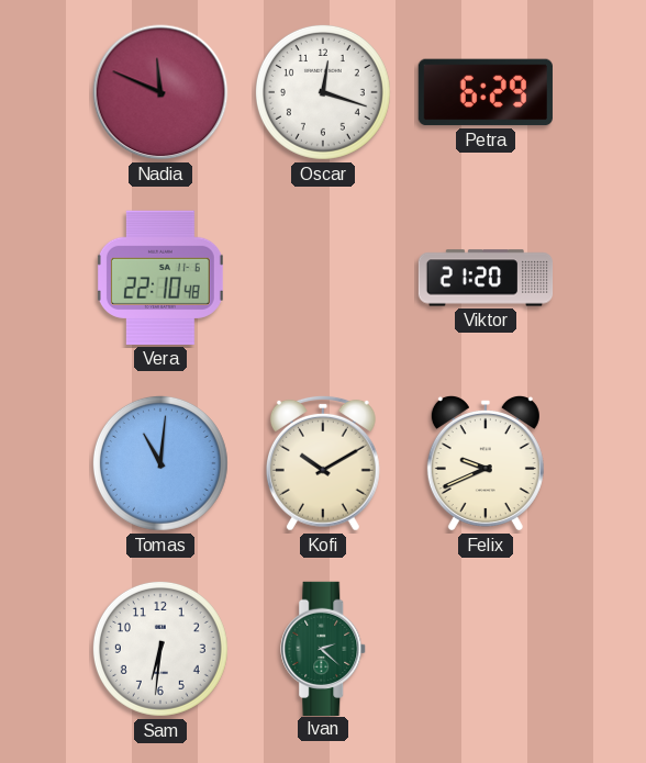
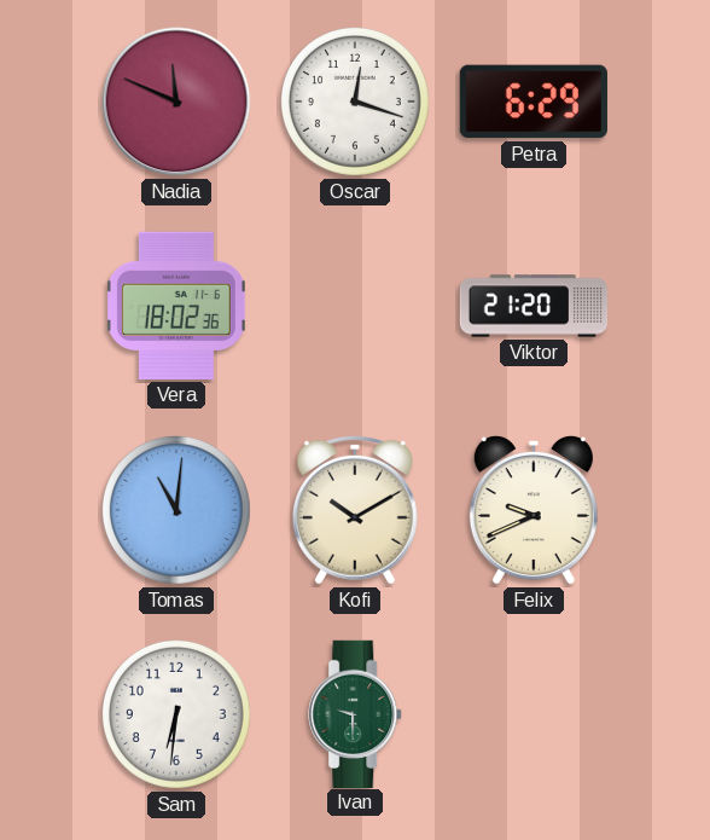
Vera: 22:10 -> 18:02 (176, 306)
Ivan: 2:22 -> 9:30 (356, 713)
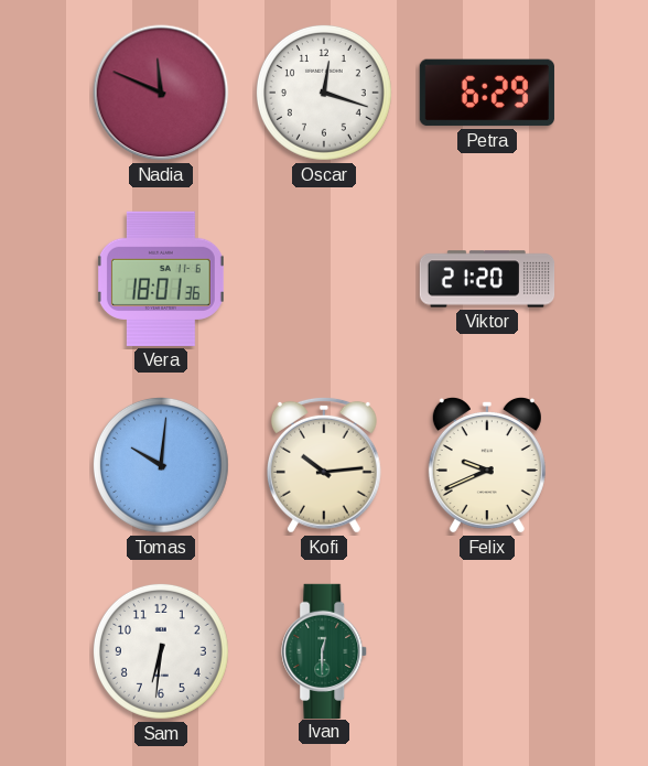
Vera: 18:02 -> 18:01 (161, 279)
Tomas: 11:01 -> 10:01 (161, 465)
Kofi: 10:10 -> 10:14 (324, 465)
Ivan: 9:30 -> 12:30 (325, 650)
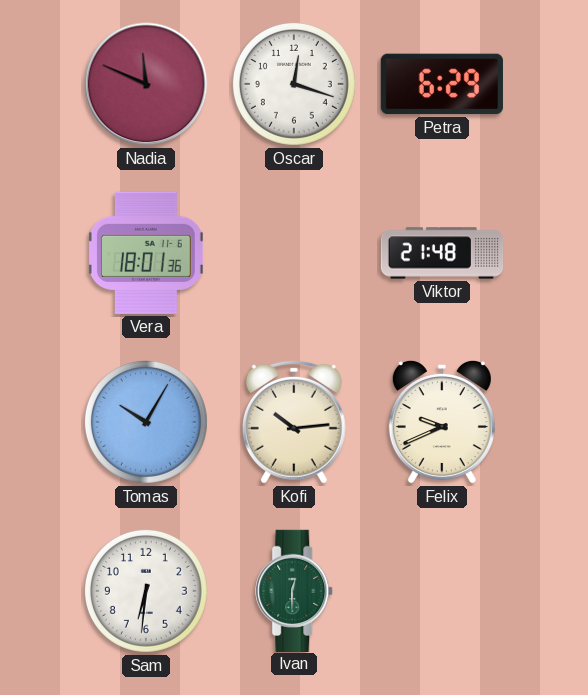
Viktor: 21:20 -> 21:48 (442, 253)
Tomas: 10:01 -> 10:05 (146, 422)
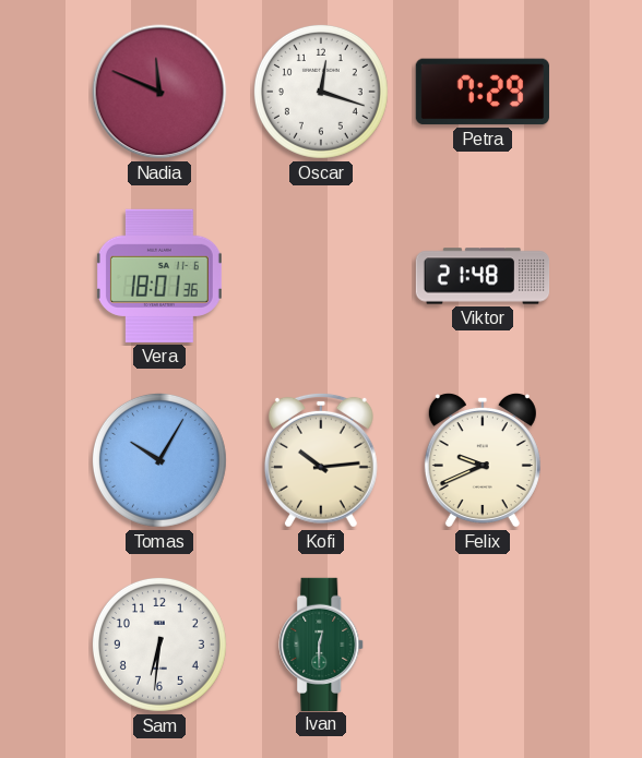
Petra: 6:29 -> 7:29 (483, 92)
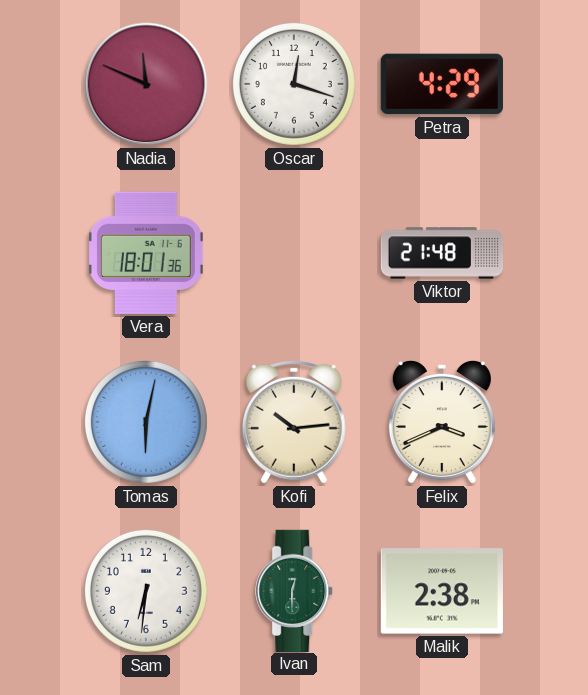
Petra: 7:29 -> 4:29 (442, 84)
Tomas: 10:05 -> 6:02 (146, 422)
Felix: 9:41 -> 3:41 (442, 422)
Malik: none -> 2:38 (442, 591)
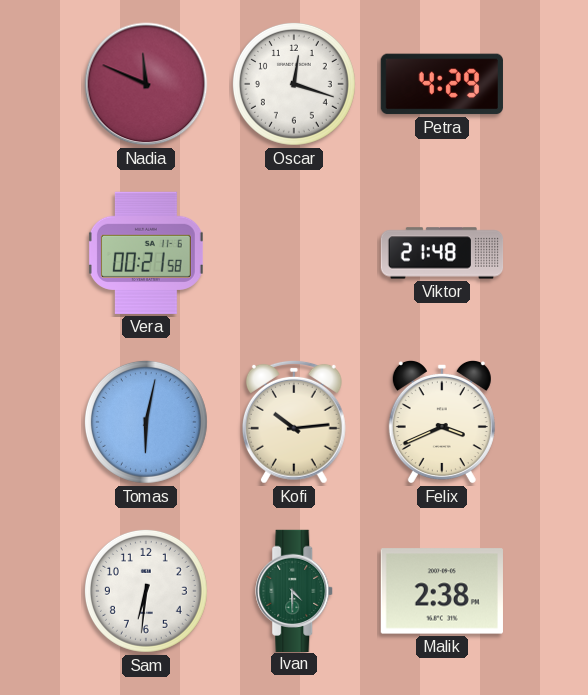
Vera: 18:01 -> 00:21 (146, 253)
Ivan: 12:30 -> 4:30 (295, 590)
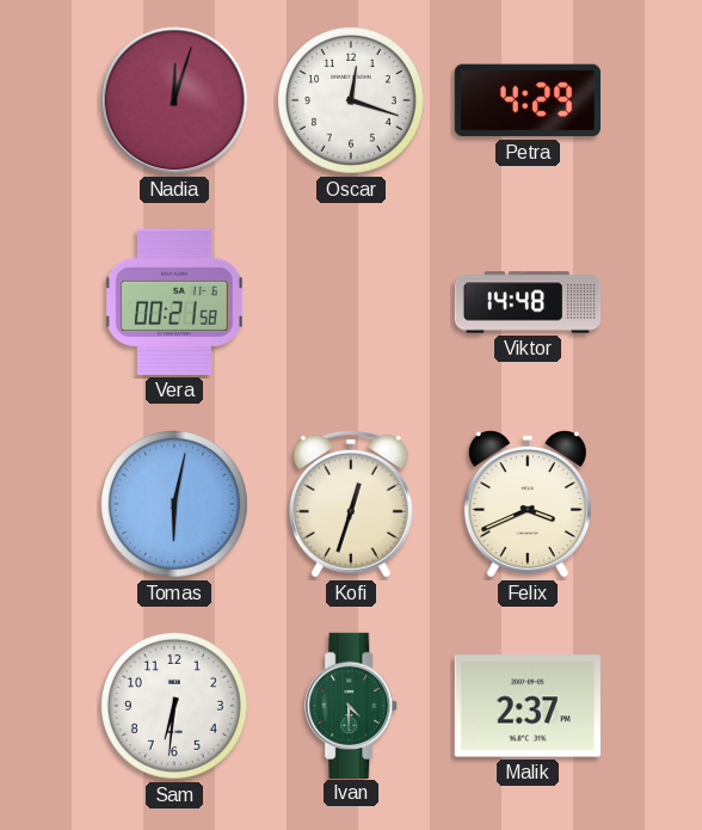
Nadia: 11:49 -> 12:03 (174, 100)
Viktor: 21:48 -> 14:48 (528, 302)
Kofi: 10:14 -> 12:33 (351, 504)
Malik: 2:38 -> 2:37 (528, 706)
